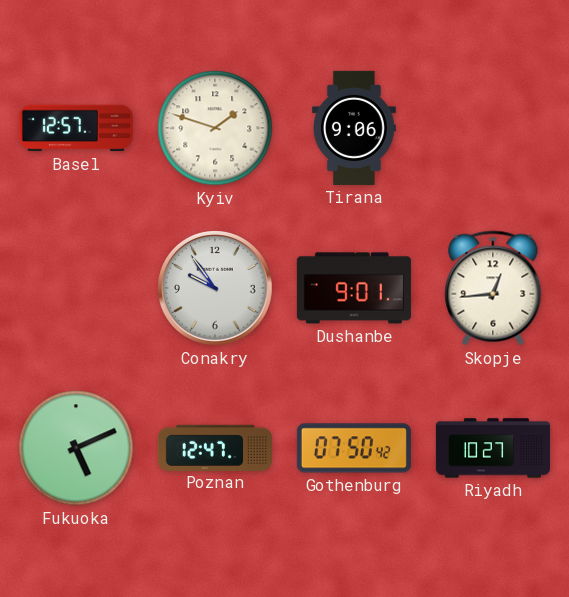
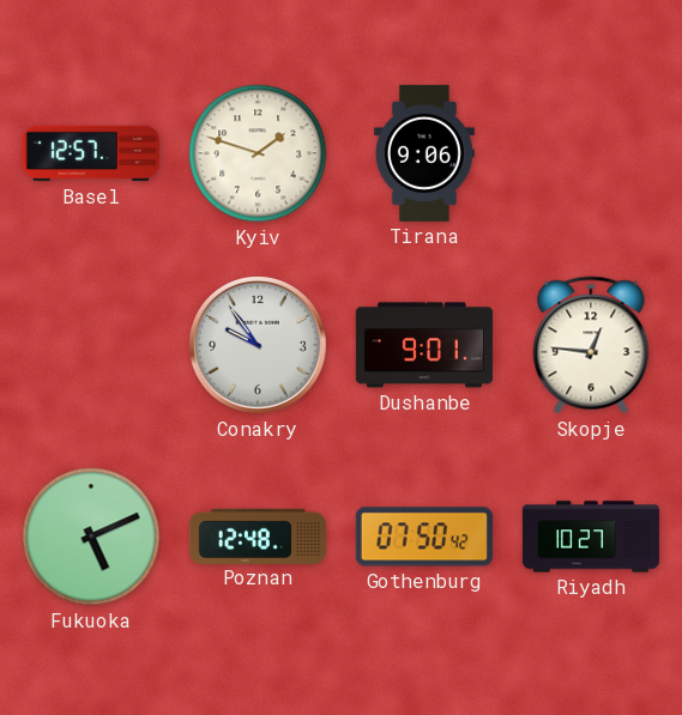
Skopje: 12:44 -> 12:46 (591, 345)
Poznan: 12:47 -> 12:48 (258, 535)
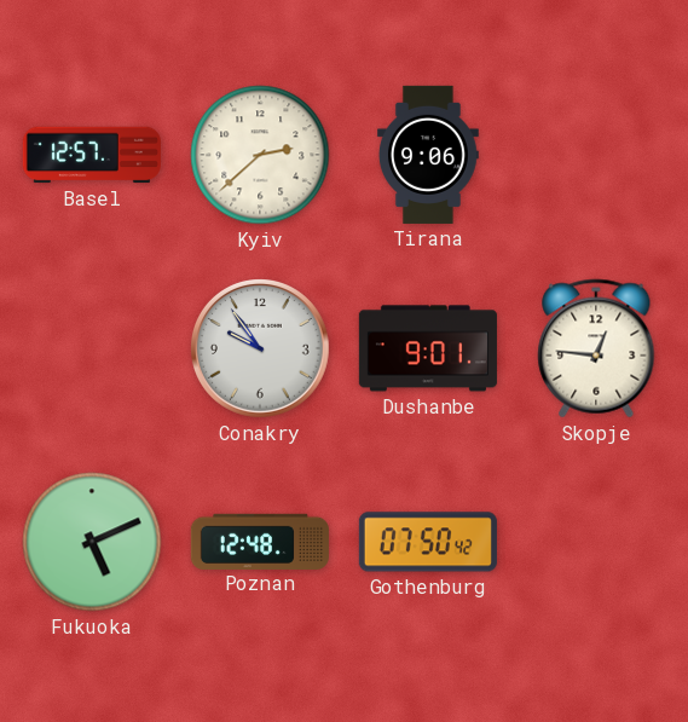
Kyiv: 1:48 -> 2:38 (260, 155)
Riyadh: 10:27 -> none (591, 537)
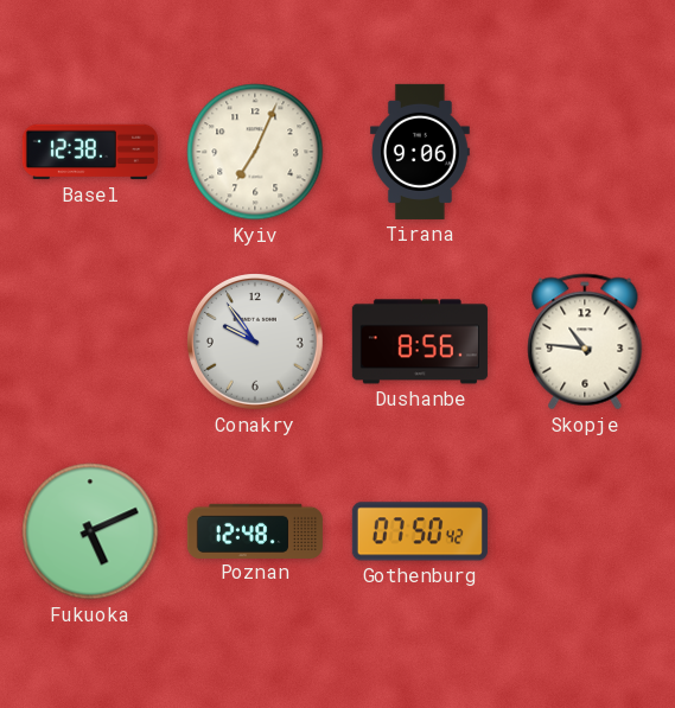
Basel: 12:57 -> 12:38 (90, 152)
Kyiv: 2:38 -> 7:04 (255, 152)
Dushanbe: 9:01 -> 8:56 (420, 342)
Skopje: 12:46 -> 10:46 (585, 342)
